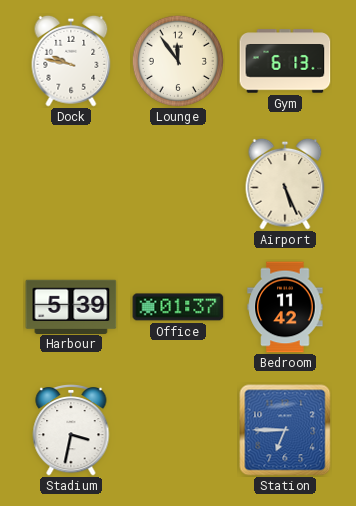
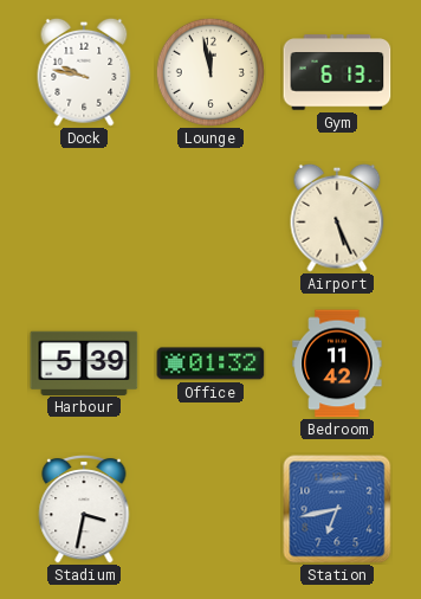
Lounge: 11:54 -> 11:58 (209, 71)
Office: 01:37 -> 01:32 (210, 363)
Station: 6:45 -> 6:43 (337, 509)
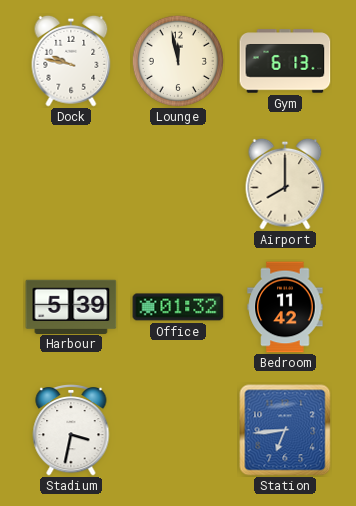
Airport: 5:26 -> 8:00 (285, 184)
Station: 6:43 -> 6:44 (285, 430)
